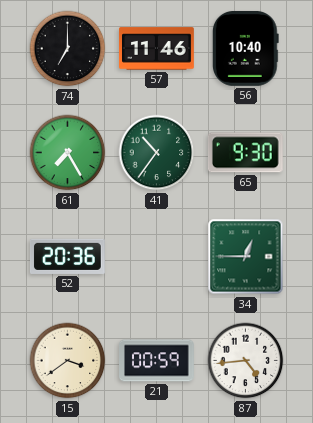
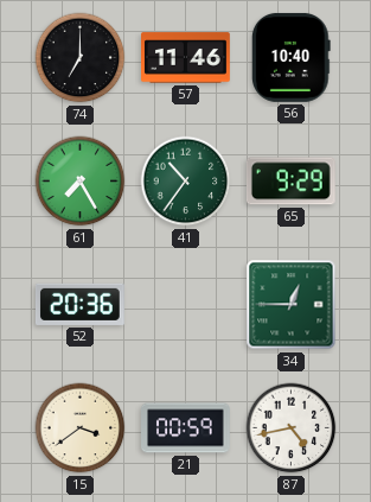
65: 9:30 -> 9:29 (290, 182)
87: 4:44 -> 4:43 (292, 428)
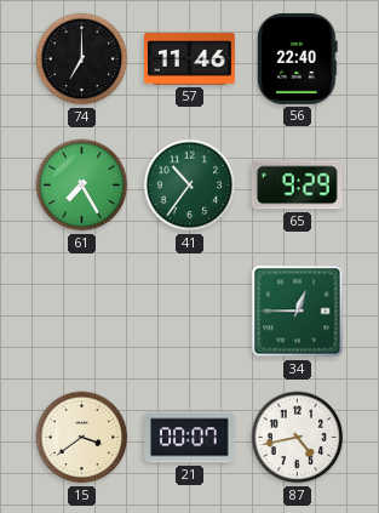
56: 10:40 -> 22:40 (297, 58)
52: 20:36 -> none (79, 304)
21: 00:59 -> 00:07 (190, 438)
